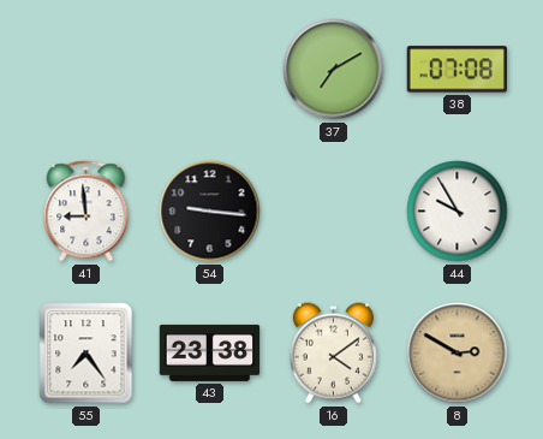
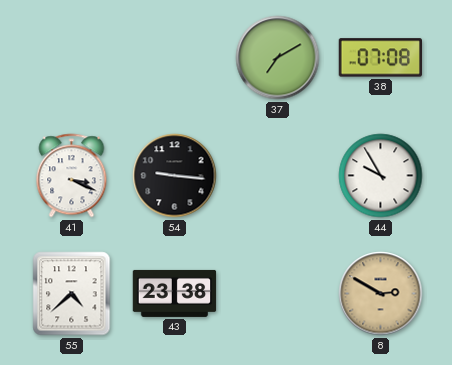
41: 8:59 -> 3:19 (72, 176)
55: 7:24 -> 4:38 (72, 294)
16: 4:09 -> none (333, 354)
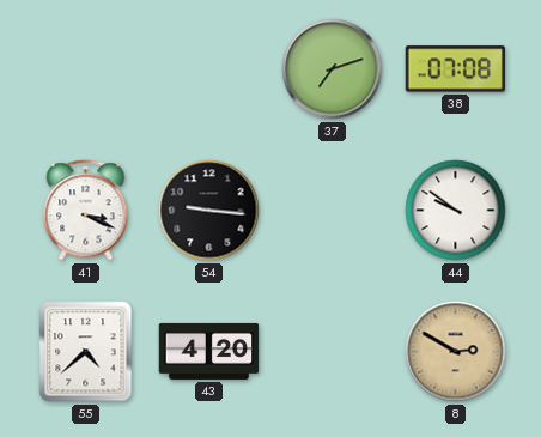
37: 7:10 -> 7:12 (333, 69)
44: 9:55 -> 9:51 (456, 211)
43: 23:38 -> 4:20 (209, 351)
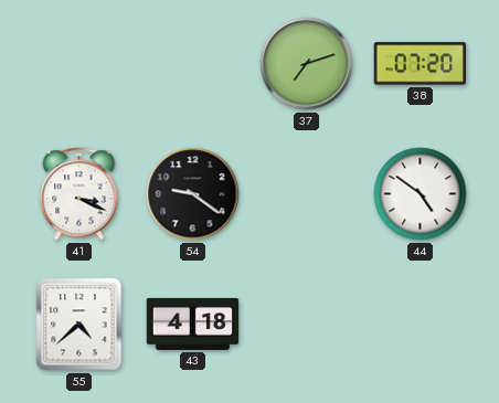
38: 07:08 -> 07:20 (421, 64)
54: 9:16 -> 9:21 (193, 194)
44: 9:51 -> 4:51 (421, 194)
43: 4:20 -> 4:18 (193, 324)
8: 2:50 -> none (456, 352)
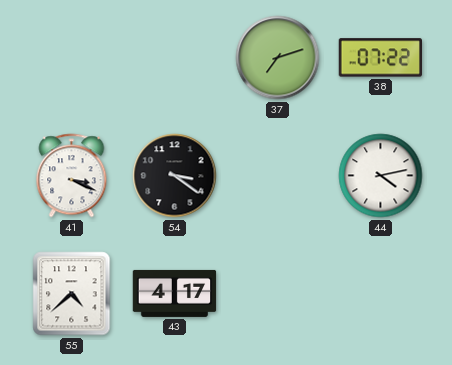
38: 07:20 -> 07:22 (381, 58)
54: 9:21 -> 3:21 (175, 176)
44: 4:51 -> 4:13 (381, 176)
43: 4:18 -> 4:17 (175, 293)
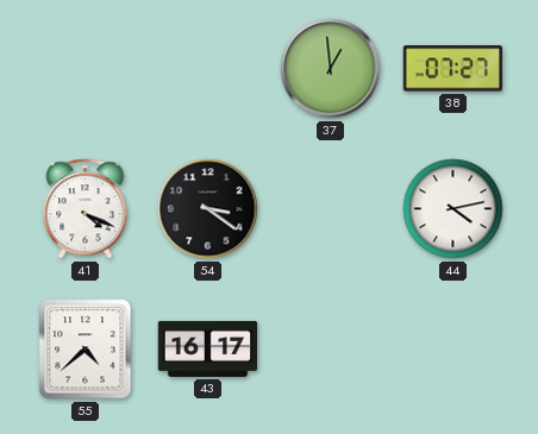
37: 7:12 -> 12:59 (331, 69)
38: 07:22 -> 07:27 (453, 69)
41: 3:19 -> 4:19 (86, 209)
43: 4:17 -> 16:17 (208, 348)
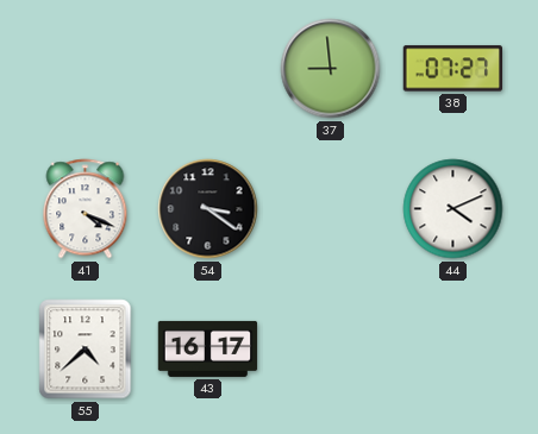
37: 12:59 -> 8:59 (331, 69)
44: 4:13 -> 4:11 (453, 209)
